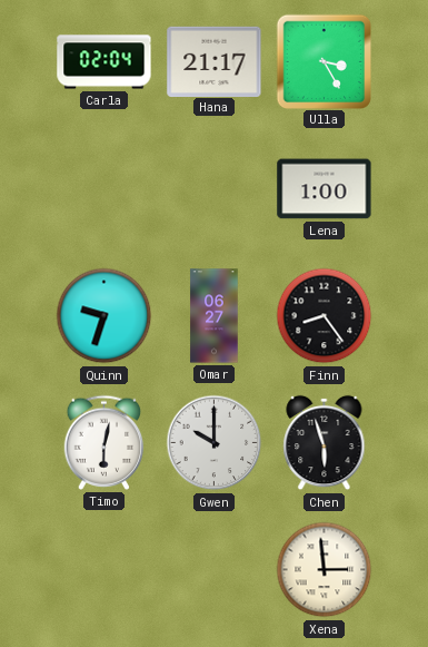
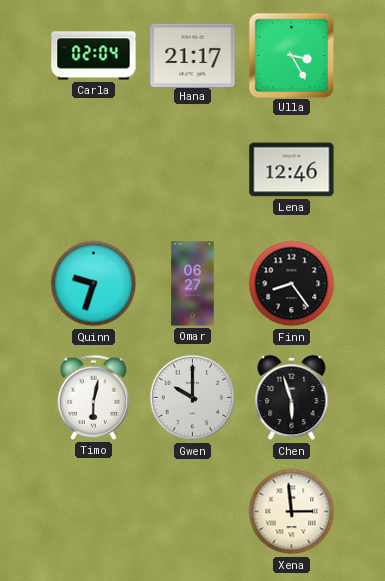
Lena: 1:00 -> 12:46 (292, 170)
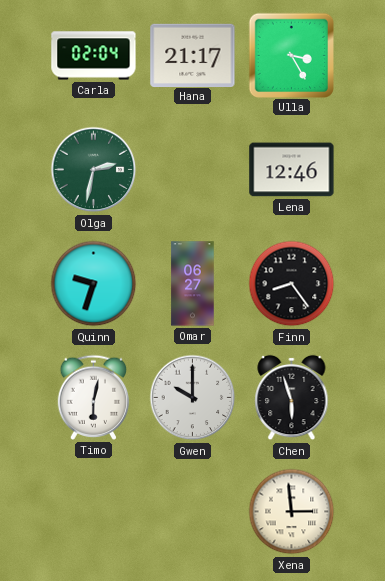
Olga: none -> 2:32 (94, 170)
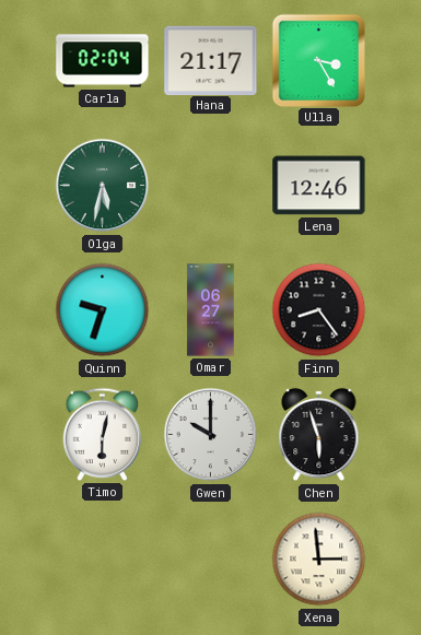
Olga: 2:32 -> 5:32 (103, 186)
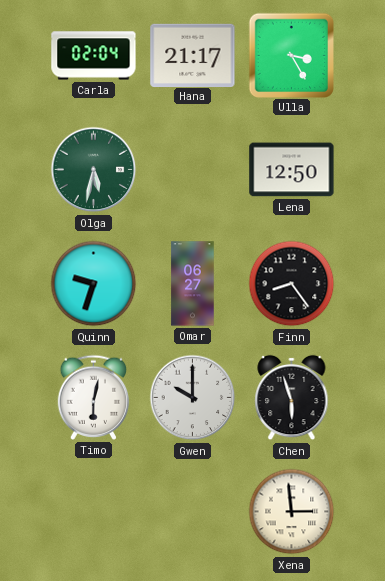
Lena: 12:46 -> 12:50 (292, 170)
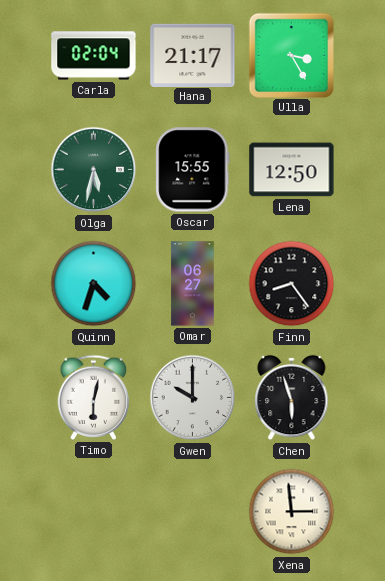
Oscar: none -> 15:55 (193, 170)
Quinn: 9:33 -> 4:33 (94, 284)
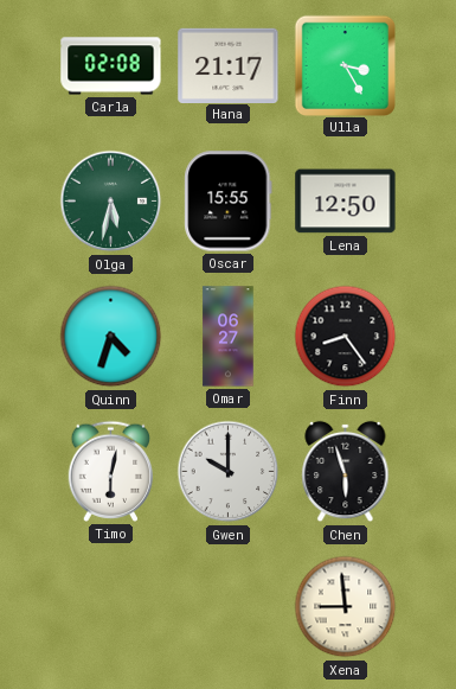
Carla: 02:04 -> 02:08 (111, 66)
Xena: 2:59 -> 8:59 (346, 607)
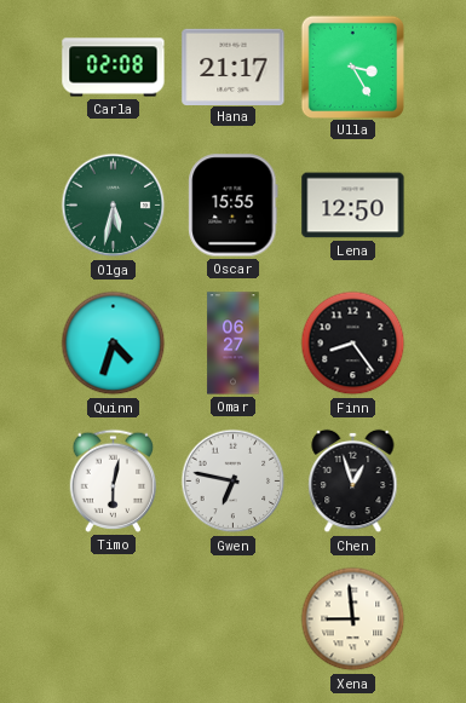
Gwen: 10:00 -> 6:47 (234, 482)
Chen: 5:57 -> 12:57 (353, 482)
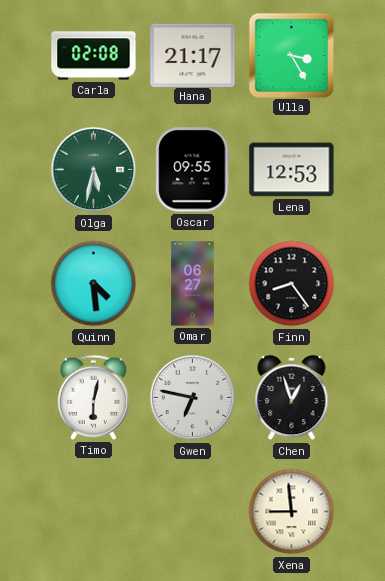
Oscar: 15:55 -> 09:55 (193, 170)
Lena: 12:50 -> 12:53 (292, 170)
Quinn: 4:33 -> 4:29 (94, 284)
